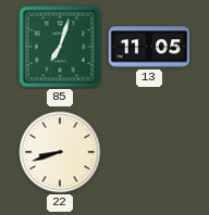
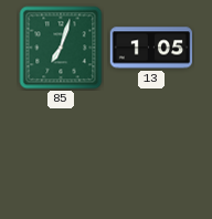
13: 11:05 -> 1:05 (151, 48)
22: 8:42 -> none (60, 152)
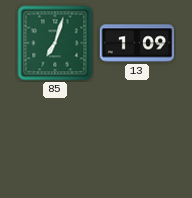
13: 1:05 -> 1:09 (137, 43)
